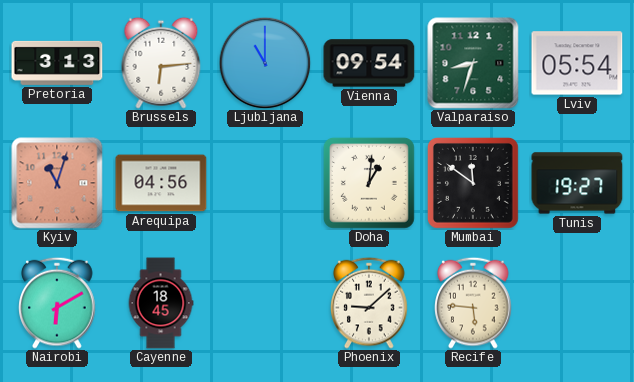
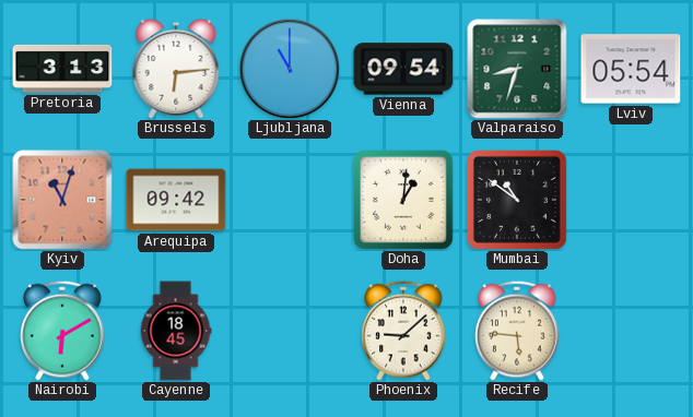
Arequipa: 04:56 -> 09:42 (176, 200)
Mumbai: 11:51 -> 10:51 (517, 200)
Tunis: 19:27 -> none (577, 183)
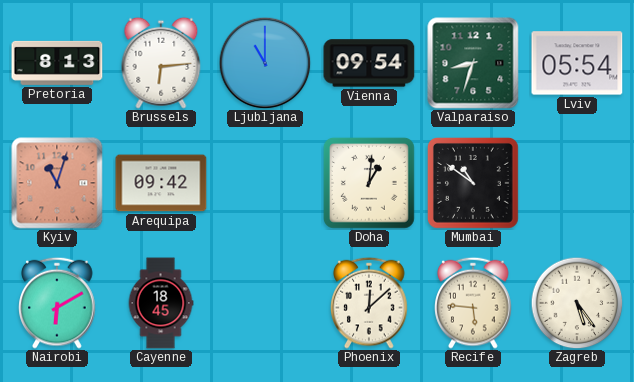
Pretoria: 3:13 -> 8:13 (57, 63)
Phoenix: 9:08 -> 12:08 (369, 303)
Zagreb: none -> 5:24 (577, 303)
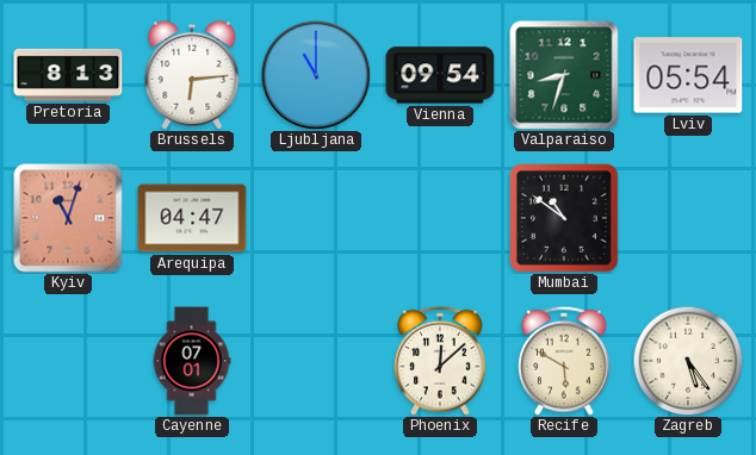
Arequipa: 09:42 -> 04:47 (192, 218)
Doha: 1:01 -> none (369, 183)
Nairobi: 6:10 -> none (57, 303)
Cayenne: 18:45 -> 07:01 (192, 361)
Recife: 5:46 -> 5:50 (564, 361)
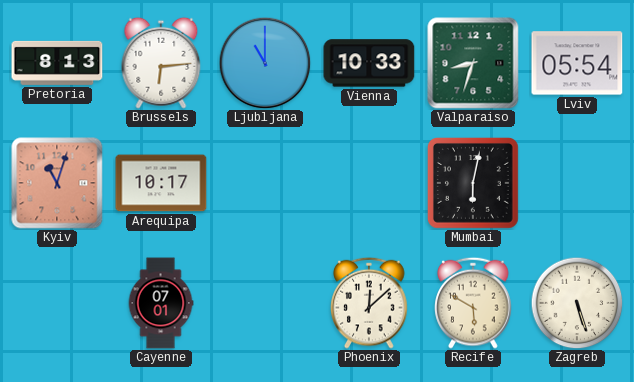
Vienna: 09:54 -> 10:33 (369, 63)
Arequipa: 04:47 -> 10:17 (161, 183)
Mumbai: 10:51 -> 6:02 (473, 183)
Zagreb: 5:24 -> 5:27 (577, 303)
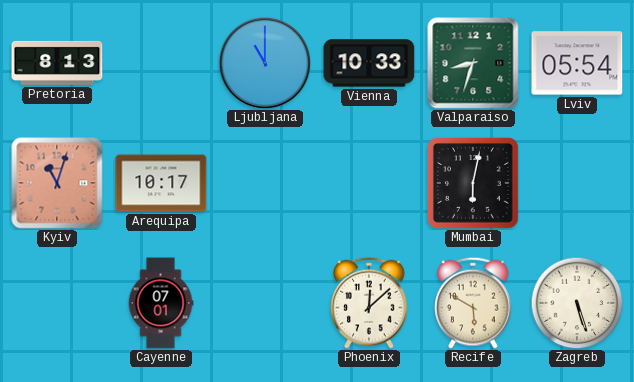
Brussels: 6:14 -> none (161, 63)
